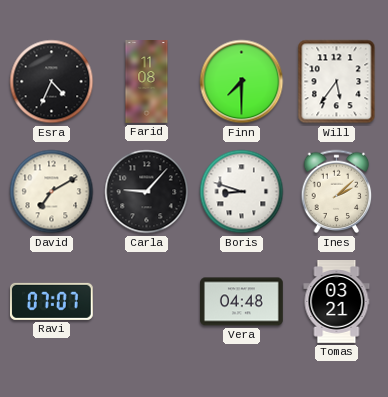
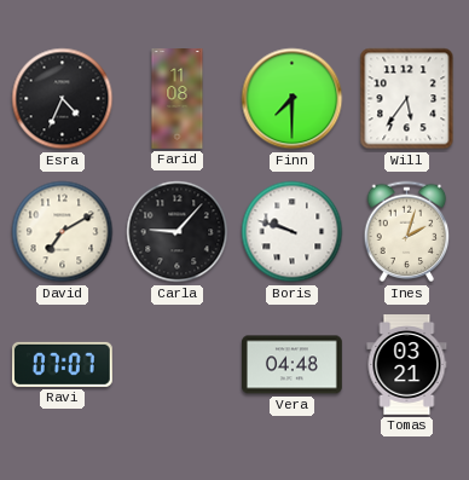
Boris: 8:48 -> 9:48 (293, 232)
Ines: 2:08 -> 2:03 (407, 232)
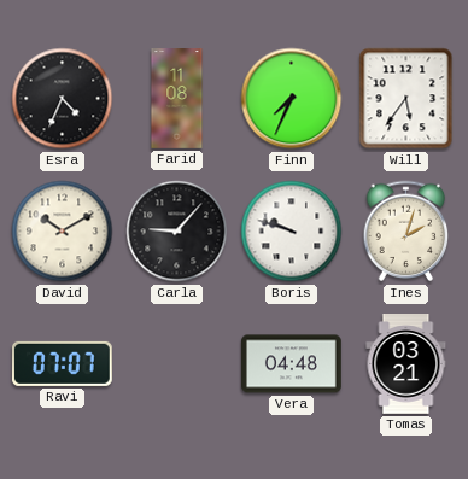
Finn: 7:30 -> 7:34 (292, 99)
David: 7:10 -> 10:10 (63, 232)
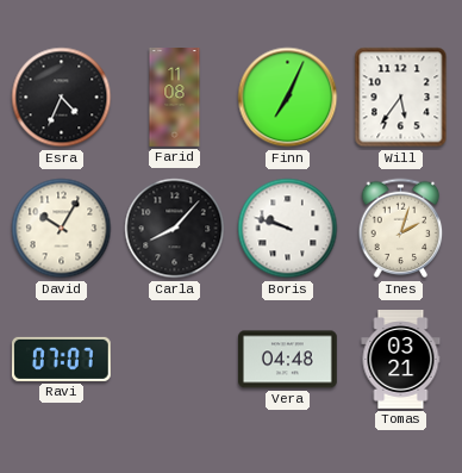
Finn: 7:34 -> 7:04 (288, 98)
David: 10:10 -> 10:05 (62, 229)
Carla: 9:07 -> 8:07 (175, 229)
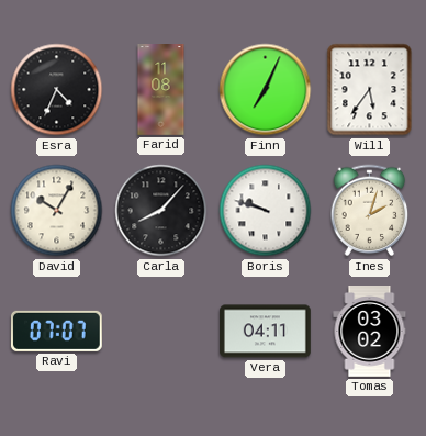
Vera: 04:48 -> 04:11 (266, 332)
Tomas: 03:21 -> 03:02 (370, 332)
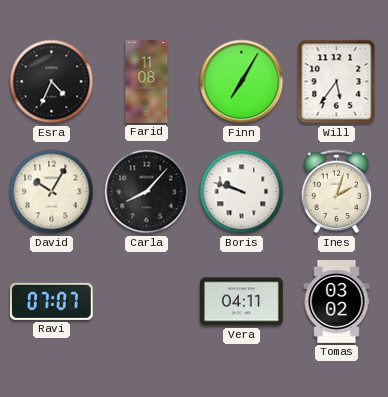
Finn: 7:04 -> 7:05 (242, 82)
